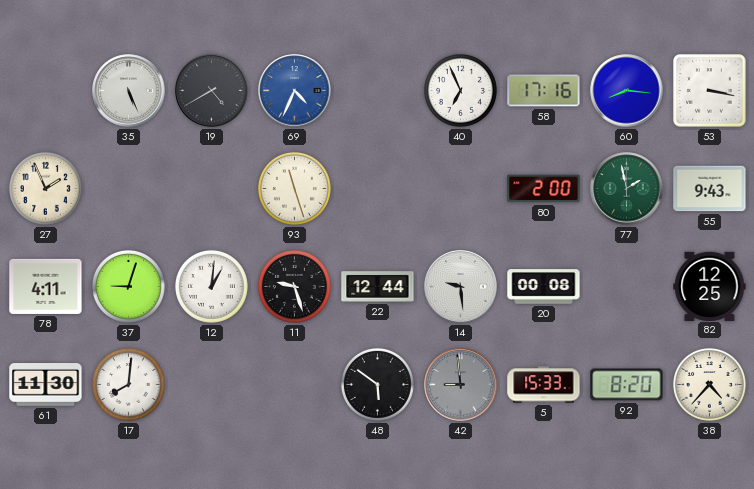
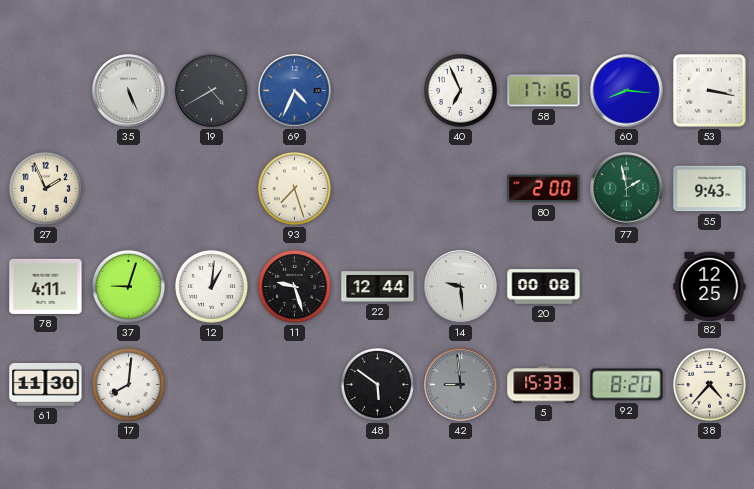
93: 11:27 -> 7:27 (294, 188)
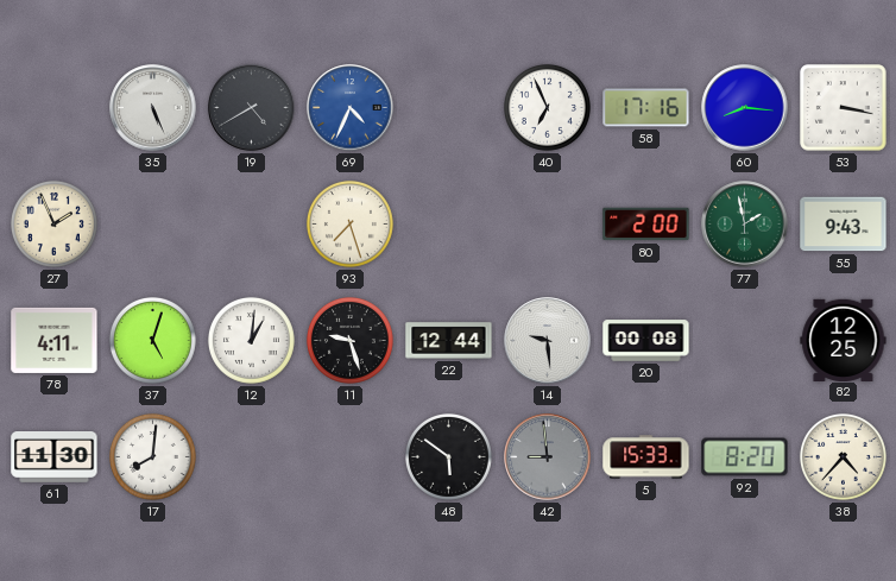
37: 9:03 -> 5:03 (152, 340)
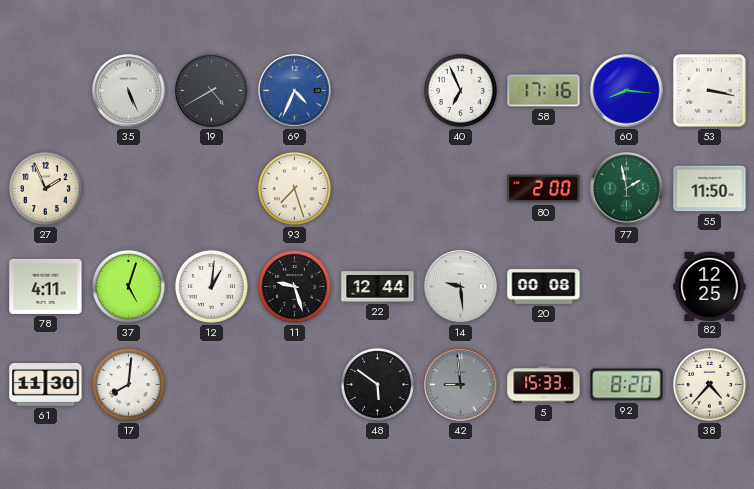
55: 9:43 -> 11:50 (710, 189)
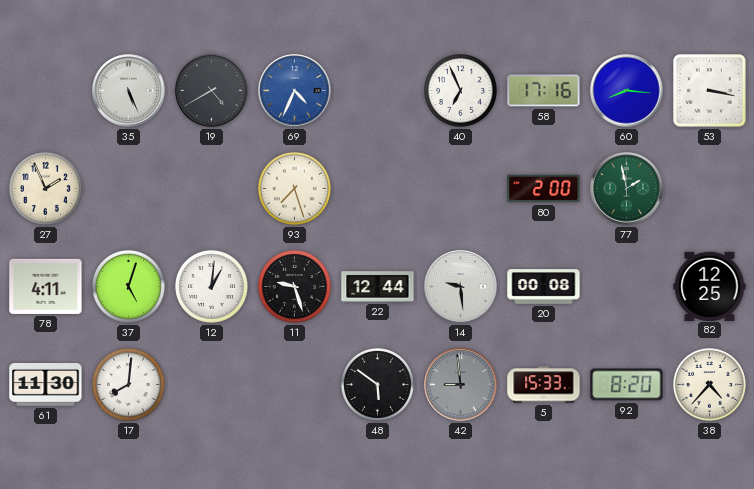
55: 11:50 -> none (710, 189)
